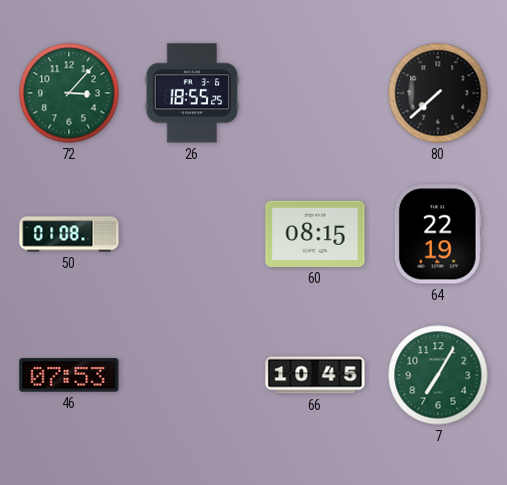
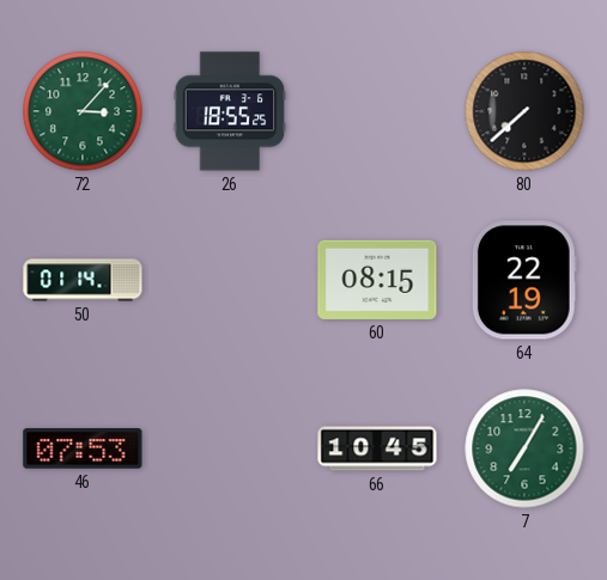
50: 01:08 -> 01:14 (83, 280)
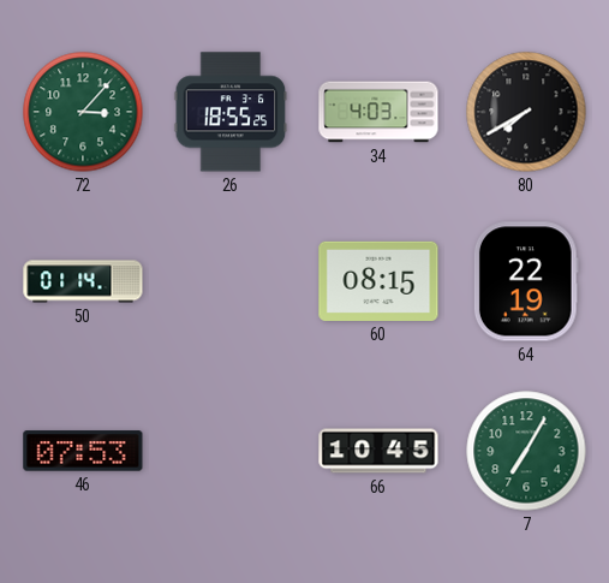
34: none -> 4:03 (378, 112)
80: 7:38 -> 7:40 (526, 112)
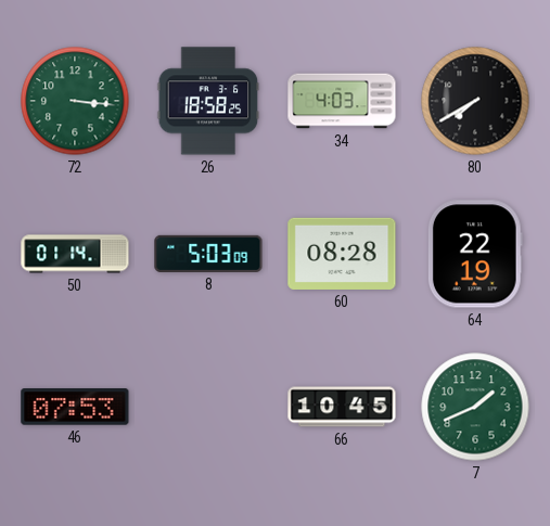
72: 3:07 -> 3:16 (75, 101)
26: 18:55 -> 18:58 (208, 101)
8: none -> 5:03 (208, 254)
60: 08:15 -> 08:28 (342, 254)
7: 7:05 -> 1:41 (475, 407)
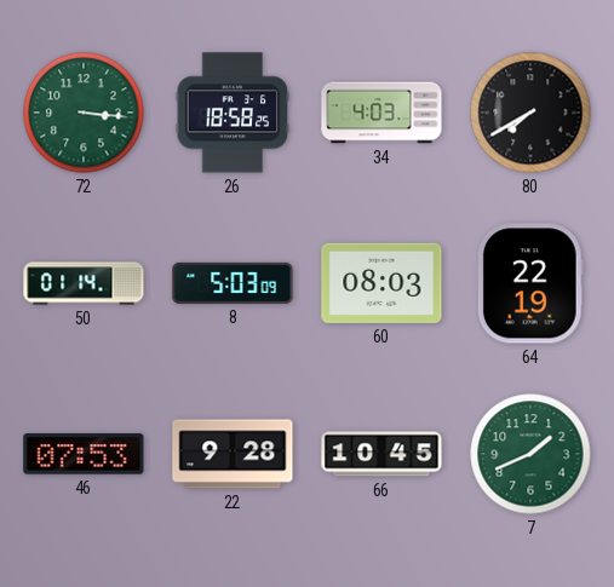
60: 08:28 -> 08:03 (381, 283)
22: none -> 9:28 (233, 454)
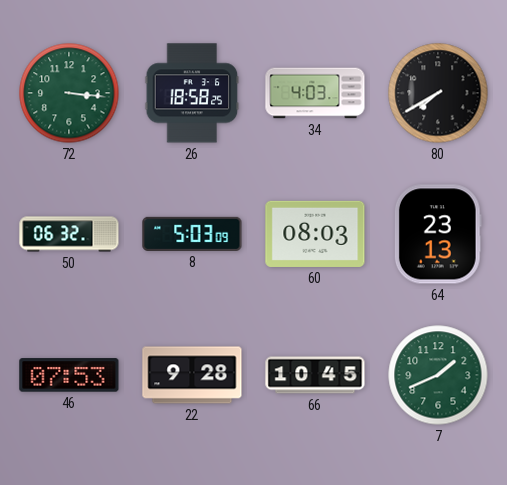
50: 01:14 -> 06:32 (69, 234)
64: 22:19 -> 23:13 (438, 234)
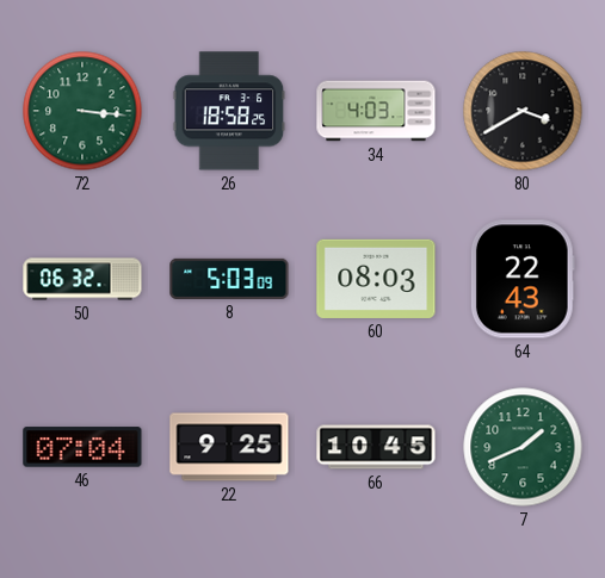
80: 7:40 -> 3:40 (523, 111)
64: 23:13 -> 22:43 (523, 279)
46: 07:53 -> 07:04 (82, 447)
22: 9:28 -> 9:25 (229, 447)
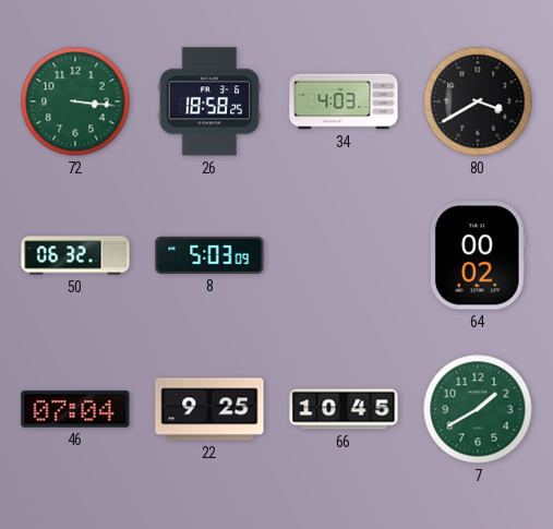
60: 08:03 -> none (376, 279)
64: 22:43 -> 00:02 (478, 255)
7: 1:41 -> 1:40 (478, 409)
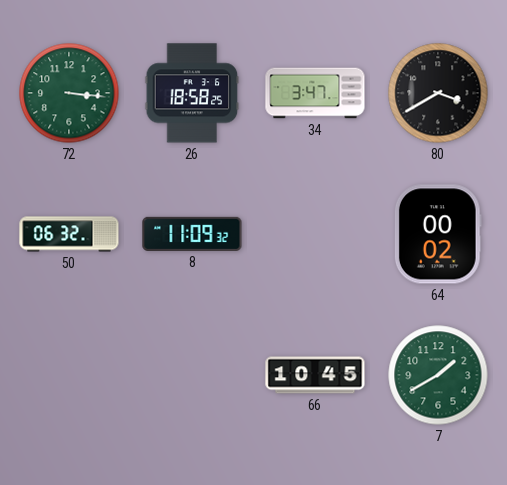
34: 4:03 -> 3:47 (315, 93)
8: 5:03 -> 11:09 (192, 234)
46: 07:04 -> none (75, 409)
22: 9:25 -> none (209, 409)
